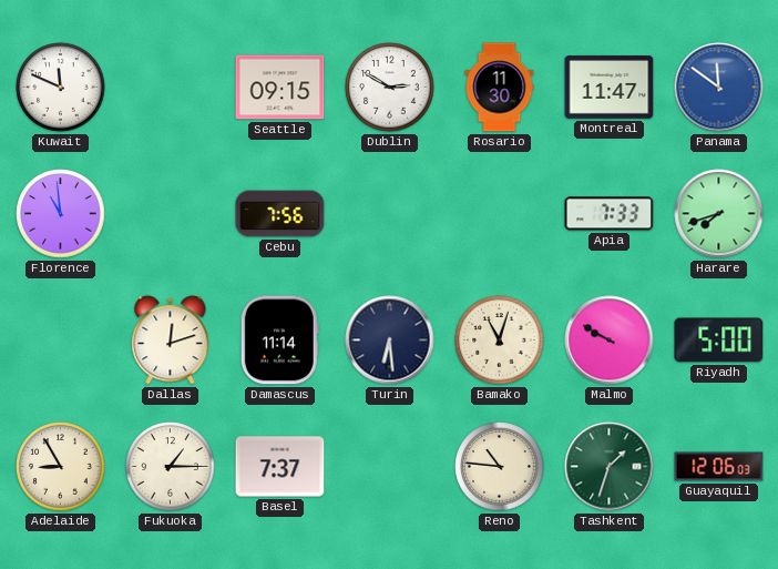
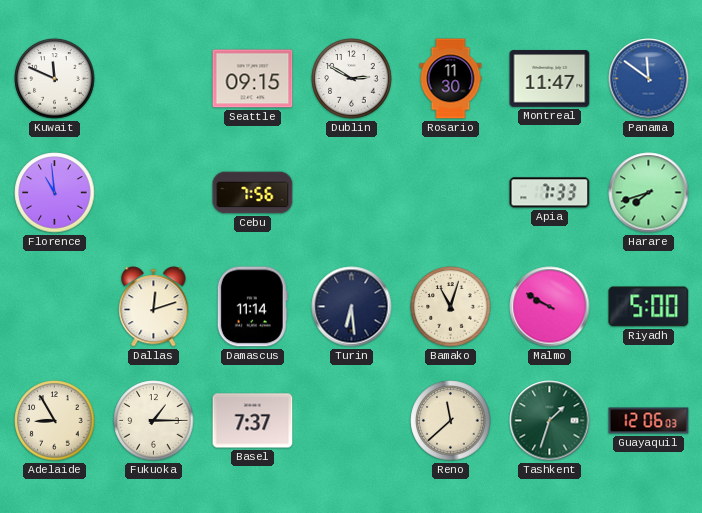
Reno: 10:46 -> 11:38 (451, 421)
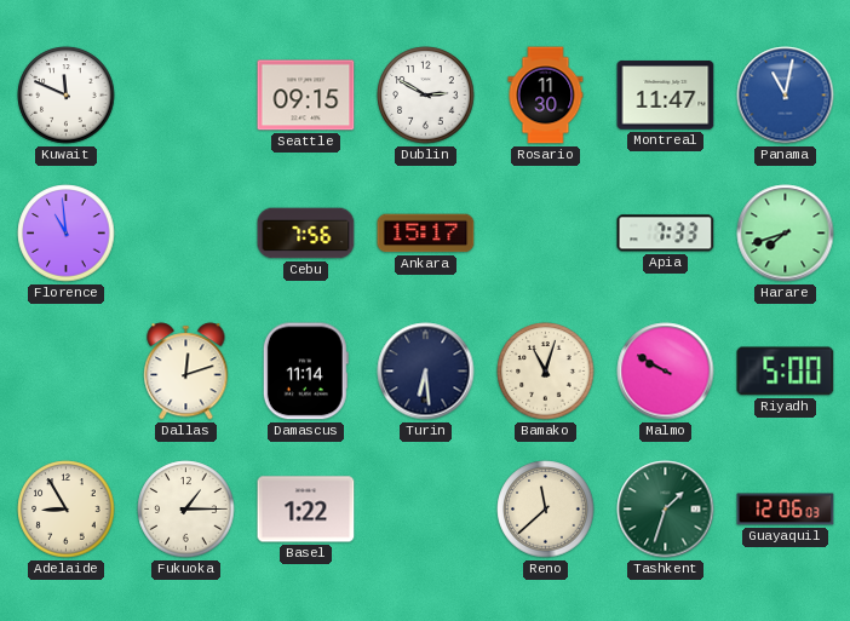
Panama: 11:51 -> 11:02 (786, 96)
Ankara: none -> 15:17 (426, 234)
Basel: 7:37 -> 1:22 (306, 510)
